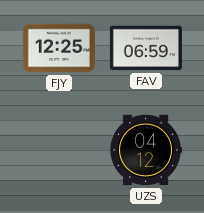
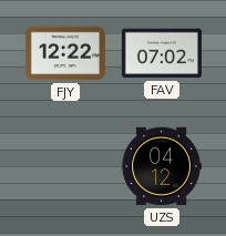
FJY: 12:25 -> 12:22 (65, 53)
FAV: 06:59 -> 07:02 (162, 53)
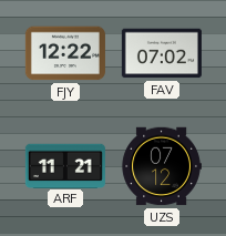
ARF: none -> 11:21 (65, 165)
UZS: 04:12 -> 07:12 (162, 166)
